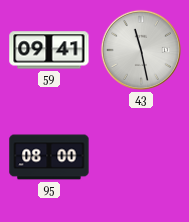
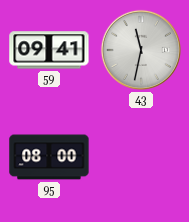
43: 11:28 -> 11:32 (141, 50)
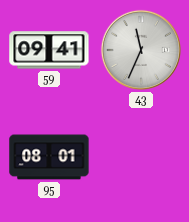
43: 11:32 -> 11:34 (141, 50)
95: 08:00 -> 08:01 (49, 157)
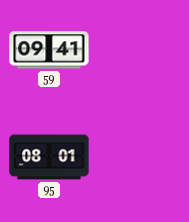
43: 11:34 -> none (141, 50)
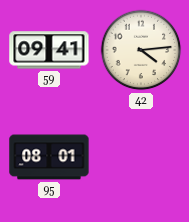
42: none -> 4:14 (141, 50)
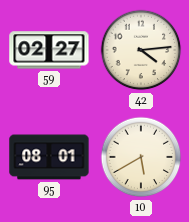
59: 09:41 -> 02:27 (49, 50)
10: none -> 5:40 (141, 157)
